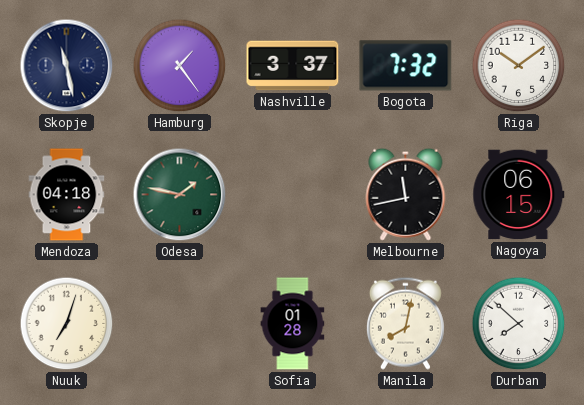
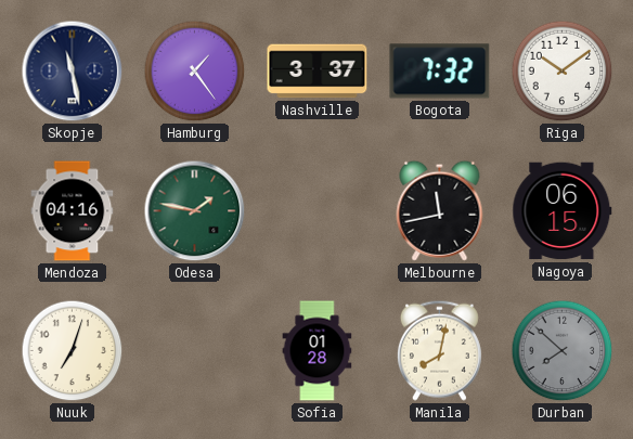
Mendoza: 04:18 -> 04:16 (73, 211)
Durban dial: white -> grey (563, 351)
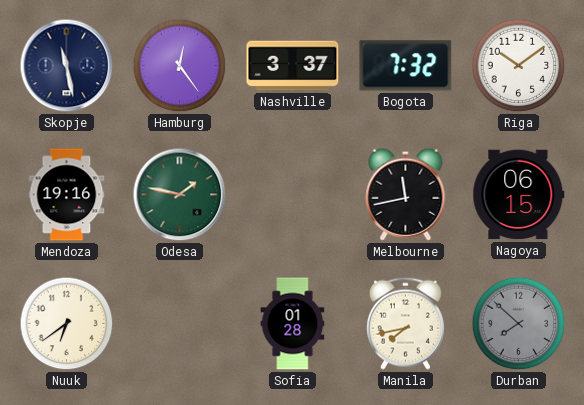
Hamburg: 1:24 -> 12:24 (180, 66)
Mendoza: 04:16 -> 19:16 (67, 195)
Nuuk: 7:03 -> 6:39 (67, 324)
Manila: 8:02 -> 7:43 (405, 323)
